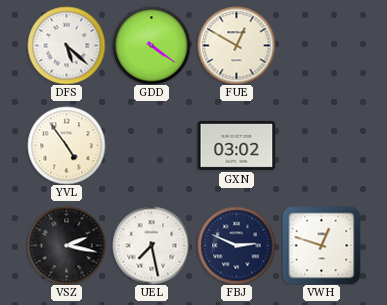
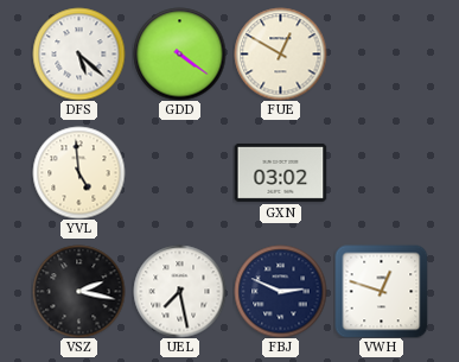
YVL: 4:54 -> 4:59 (78, 172)
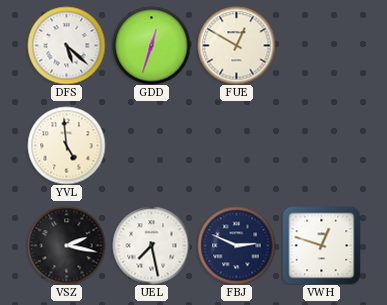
GDD: 4:21 -> 12:33 (151, 45)
GXN: 03:02 -> none (280, 172)
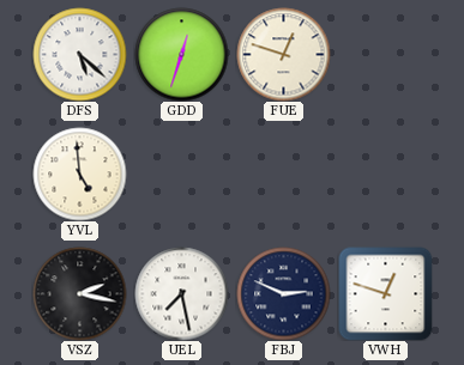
FUE: 12:50 -> 12:48 (283, 54)
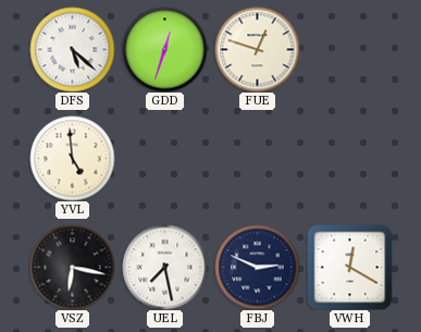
VSZ: 2:17 -> 6:17 (72, 267)
VWH: 12:48 -> 12:20 (349, 267)
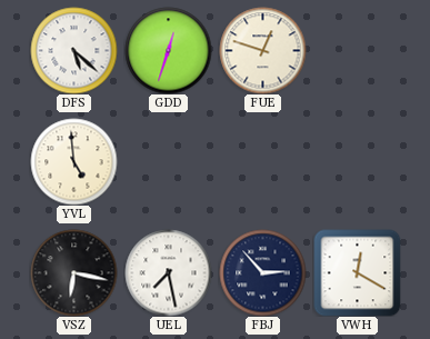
FBJ: 2:49 -> 2:53 (262, 272)
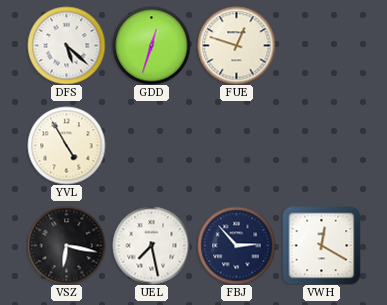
YVL: 4:59 -> 4:55 (66, 145)
